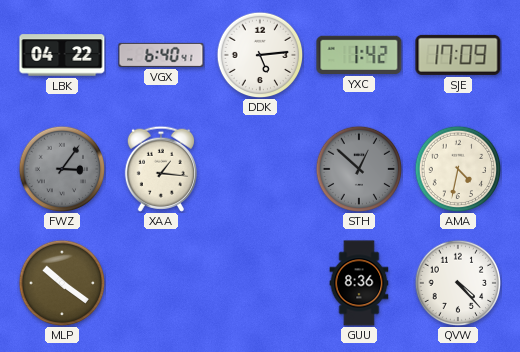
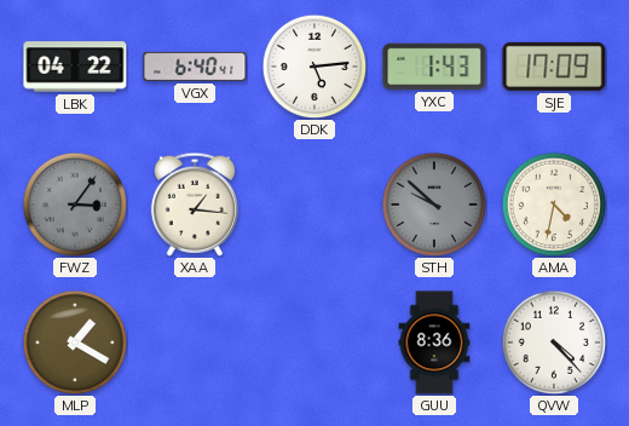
YXC: 1:42 -> 1:43 (434, 67)
STH: 12:52 -> 9:52 (434, 205)
MLP: 10:21 -> 1:20 (75, 342)
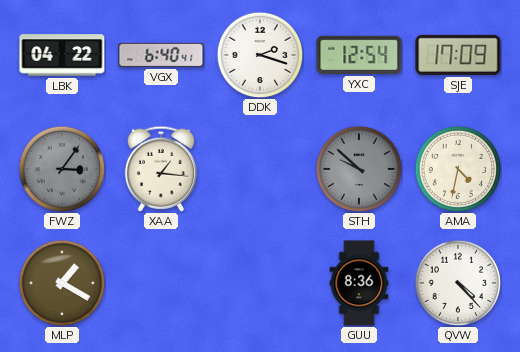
DDK: 5:14 -> 2:18 (260, 55)
YXC: 1:43 -> 12:54 (359, 55)
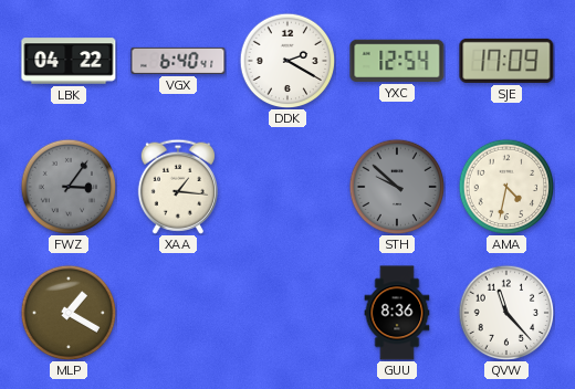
DDK: 2:18 -> 2:20 (287, 61)
QVW: 4:23 -> 11:23 (506, 313)
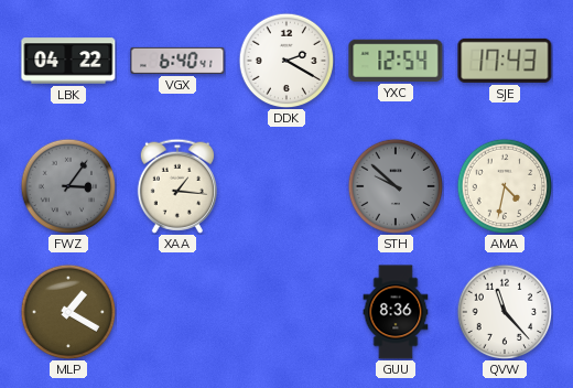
SJE: 17:09 -> 17:43 (505, 61)
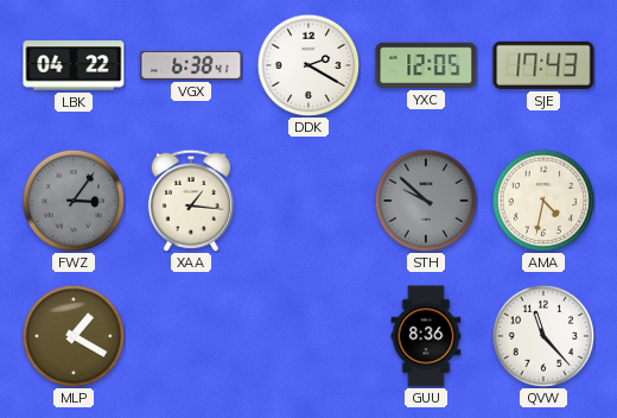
VGX: 6:40 -> 6:38 (191, 65)
YXC: 12:54 -> 12:05 (426, 65)
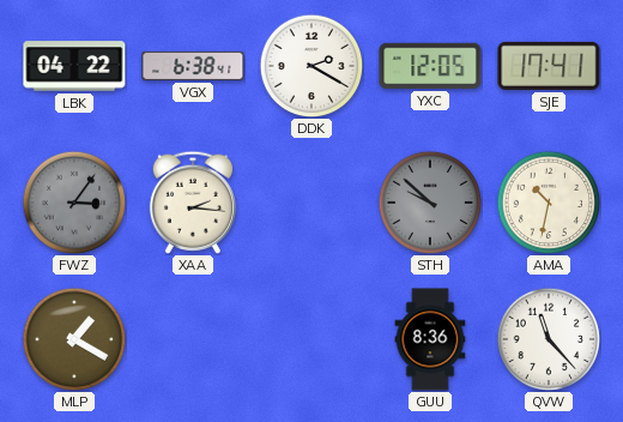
SJE: 17:43 -> 17:41 (549, 66)
XAA: 1:16 -> 2:16 (193, 203)
AMA: 4:32 -> 10:32 (549, 203)
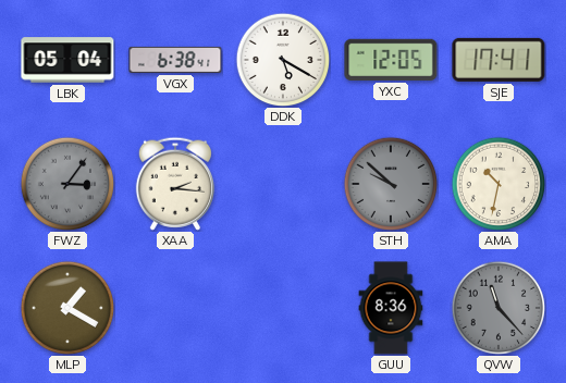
LBK: 04:22 -> 05:04 (67, 60)
DDK: 2:20 -> 5:20 (283, 60)
QVW dial: white -> grey (499, 308)
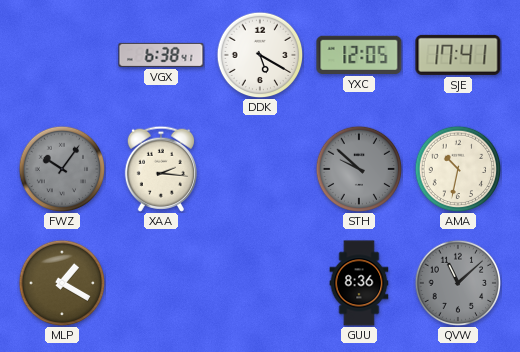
LBK: 05:04 -> none (67, 60)
FWZ: 3:06 -> 10:06 (62, 169)
QVW: 11:23 -> 11:08 (458, 283)
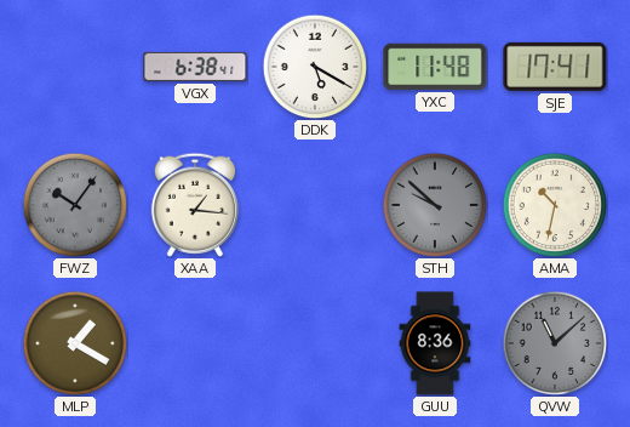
YXC: 12:05 -> 11:48 (435, 67)
XAA: 2:16 -> 1:16 (195, 205)
